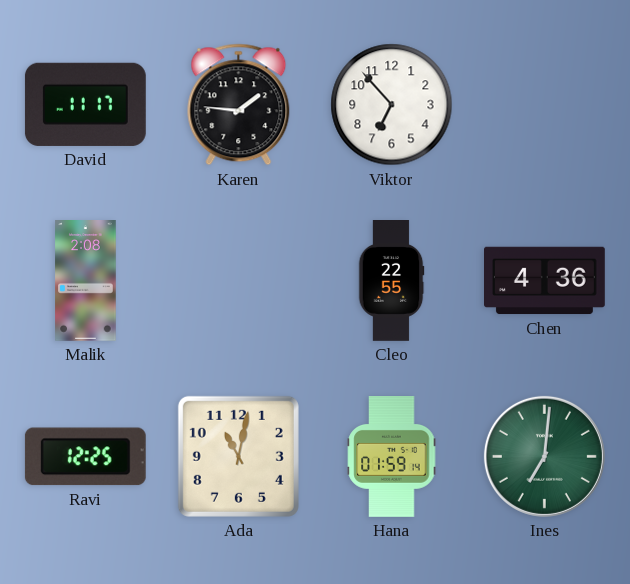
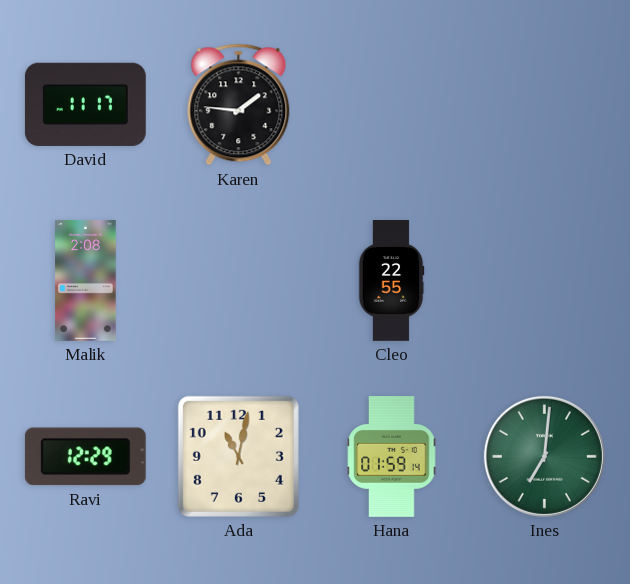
Viktor: 6:53 -> none (392, 105)
Chen: 4:36 -> none (545, 281)
Ravi: 12:25 -> 12:29 (85, 457)
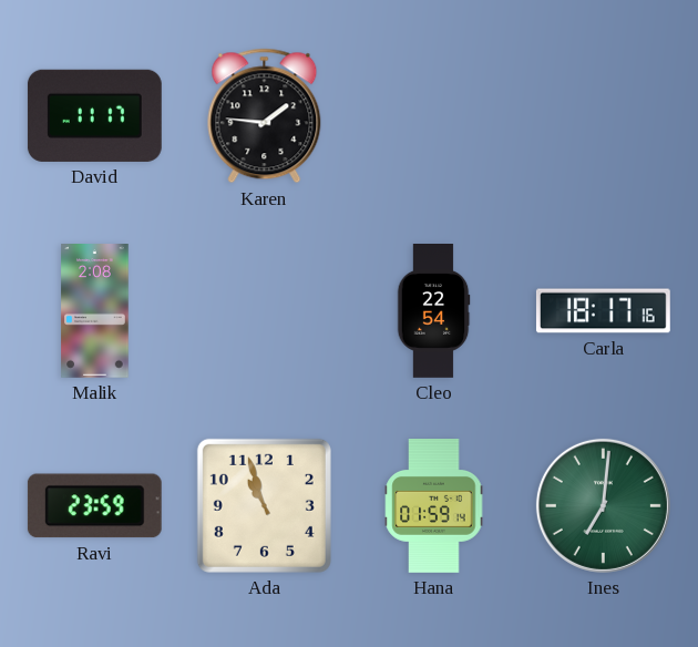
Cleo: 22:55 -> 22:54 (433, 311)
Carla: none -> 18:17 (603, 311)
Ravi: 12:29 -> 23:59 (94, 506)
Ada: 11:02 -> 10:57 (264, 505)
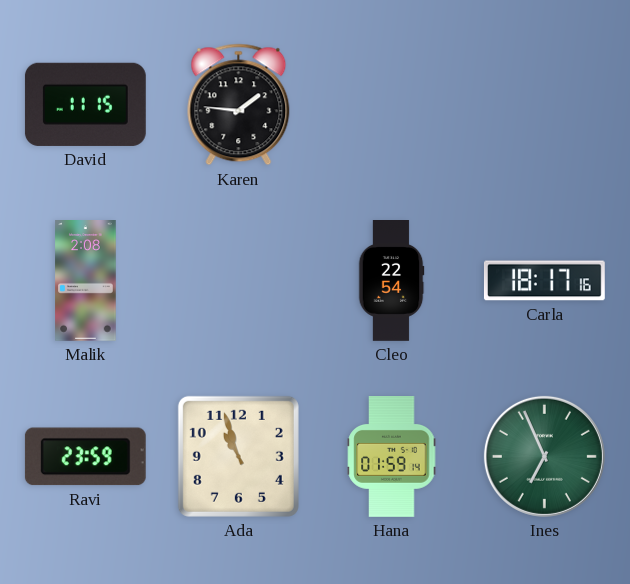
David: 11:17 -> 11:15 (85, 104)
Ines: 7:01 -> 6:56 (544, 456)
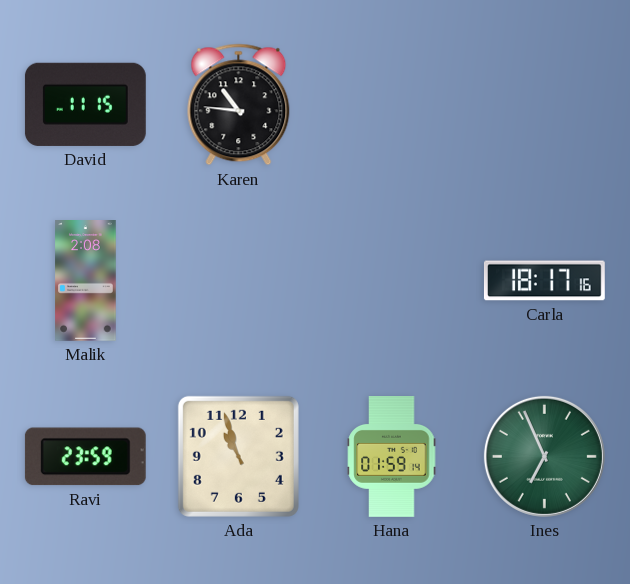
Karen: 1:46 -> 10:46 (239, 105)
Cleo: 22:54 -> none (391, 281)
